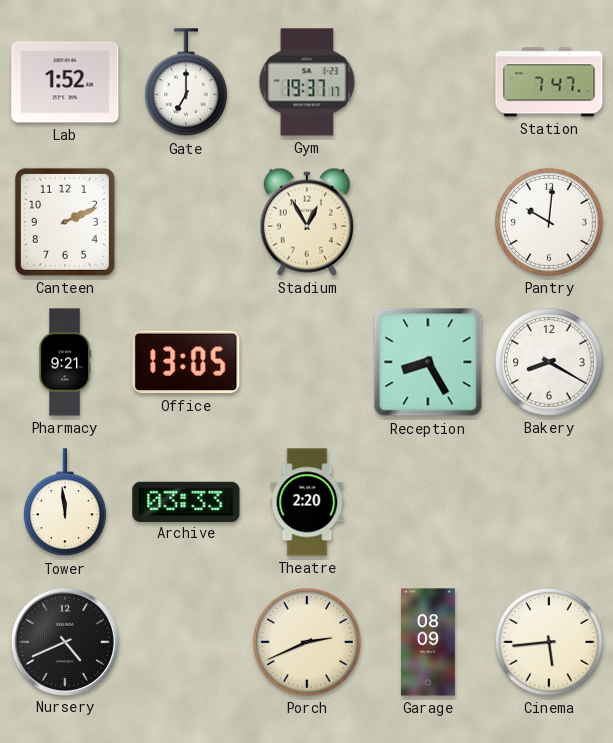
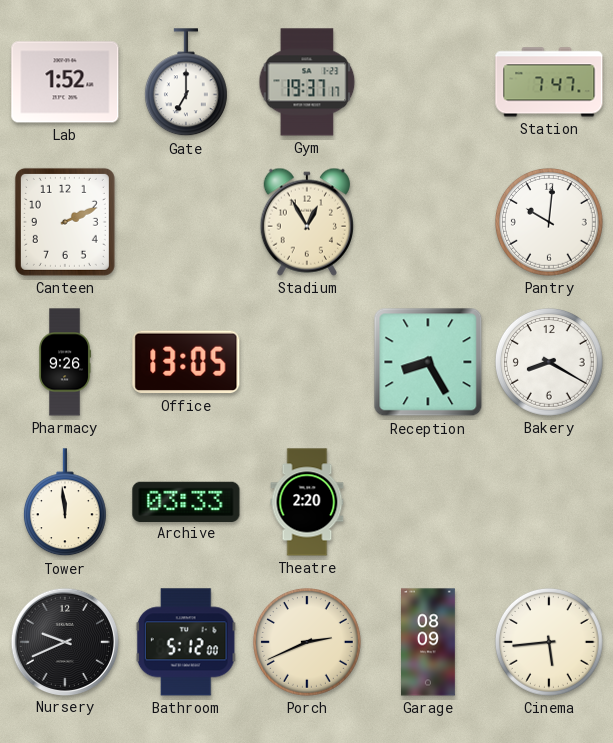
Pharmacy: 9:21 -> 9:26 (66, 362)
Nursery: 4:41 -> 9:41 (64, 641)
Bathroom: none -> 5:12 (186, 642)
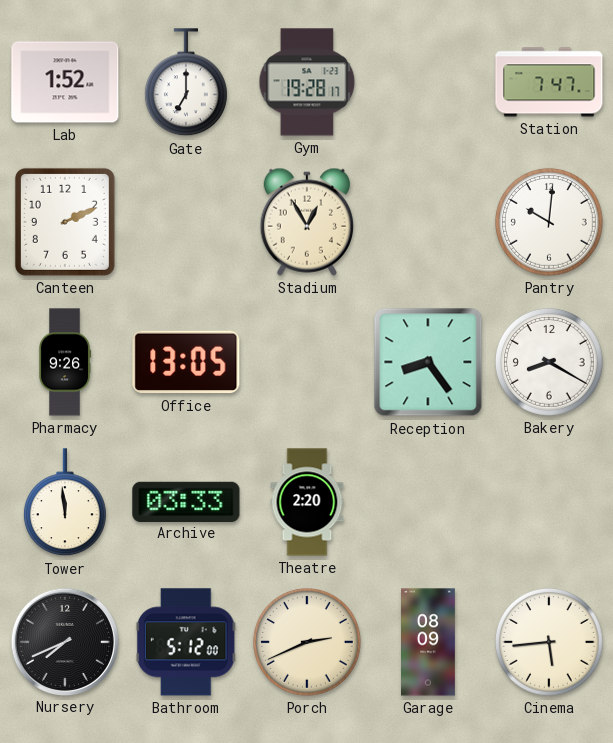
Gym: 19:37 -> 19:28 (307, 82)
Reception: 8:25 -> 8:24 (428, 362)
Nursery: 9:41 -> 7:41 (64, 641)
